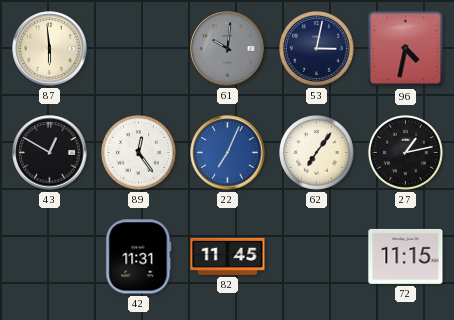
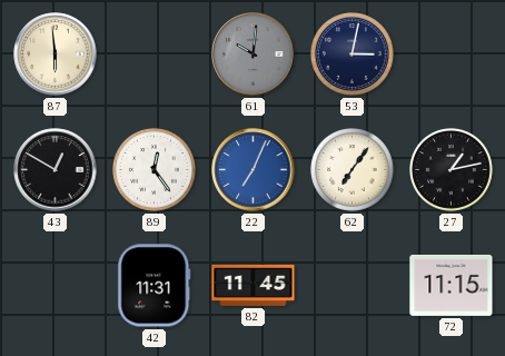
96: 4:32 -> none (406, 49)
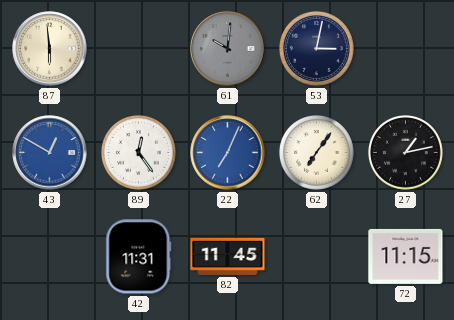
43 dial: black -> blue (50, 153)
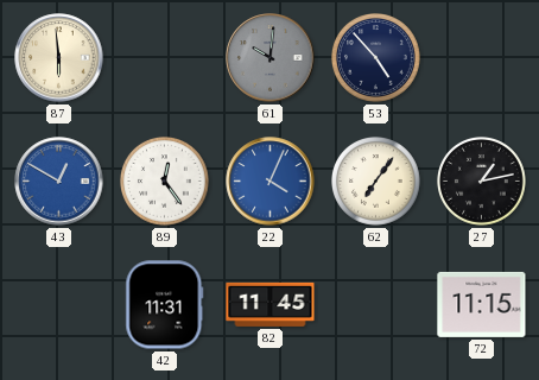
53: 3:02 -> 4:53 (376, 58)
22: 7:04 -> 4:04 (271, 182)
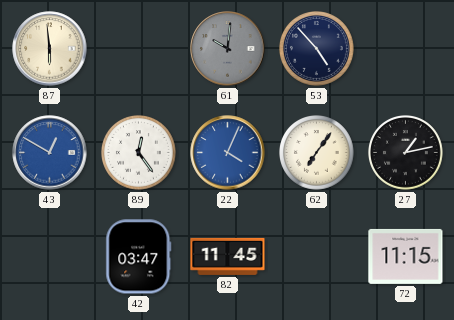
42: 11:31 -> 03:47 (139, 257)
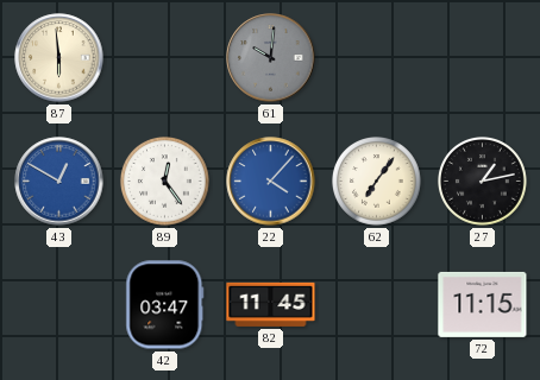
53: 4:53 -> none (317, 49)
22: 4:04 -> 4:07 (271, 182)
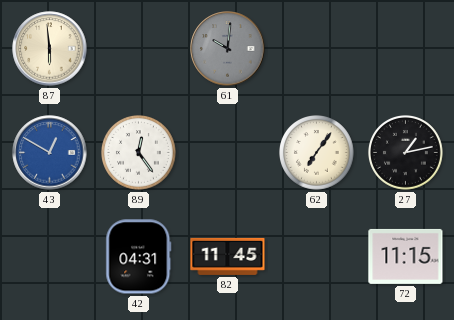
22: 4:07 -> none (271, 182)
42: 03:47 -> 04:31 (139, 257)
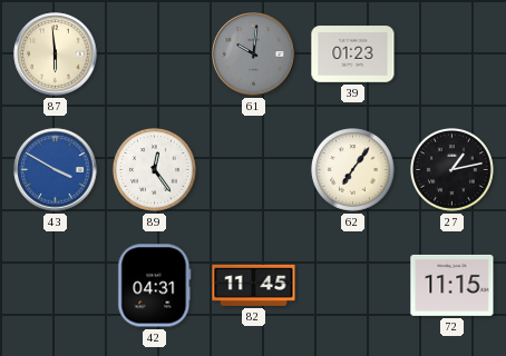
39: none -> 01:23 (353, 55)
43: 12:50 -> 3:50 (56, 170)
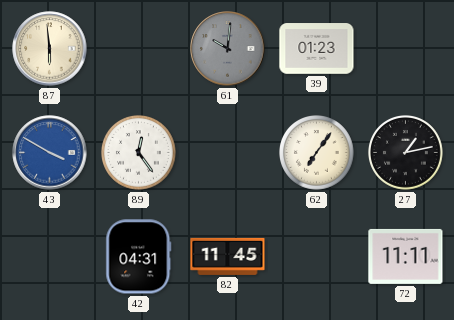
72: 11:15 -> 11:11 (406, 256)
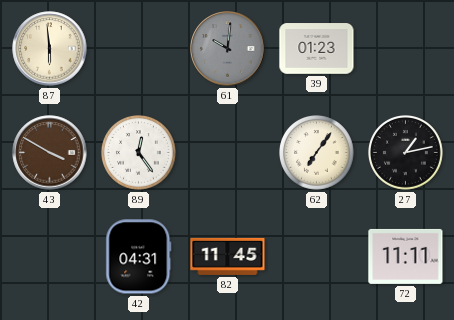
43 dial: blue -> brown (50, 153)
